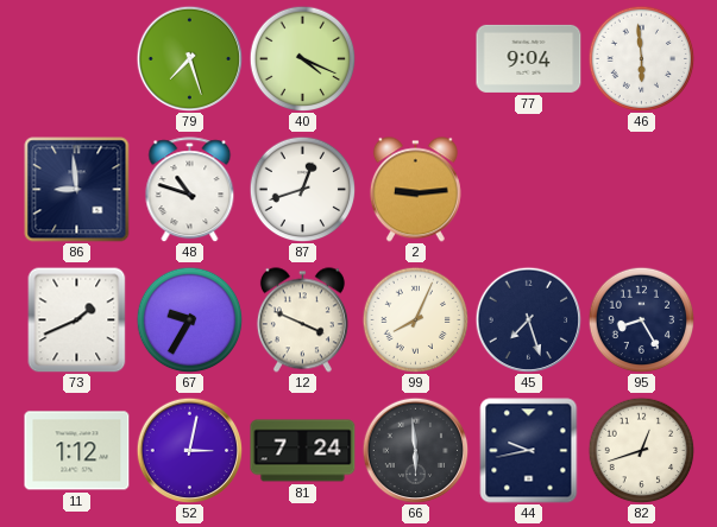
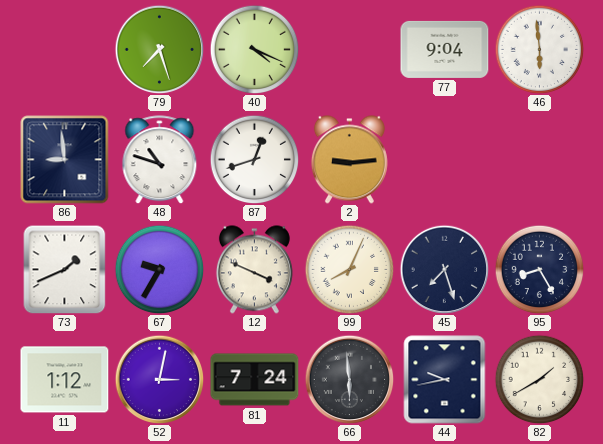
82: 12:42 -> 1:40 (539, 379)
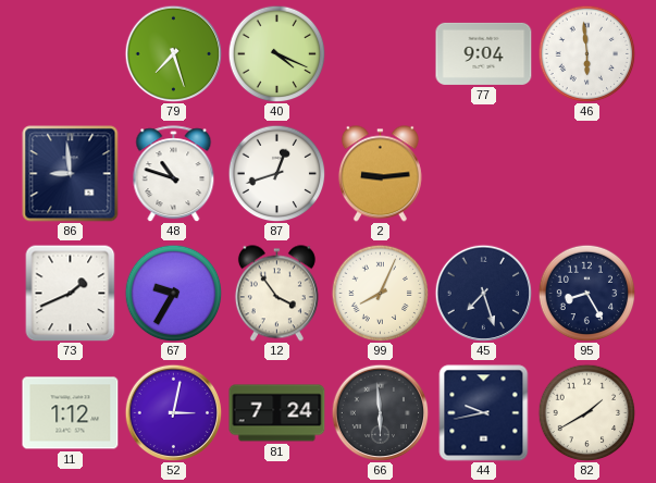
12: 3:49 -> 3:54 (276, 294)
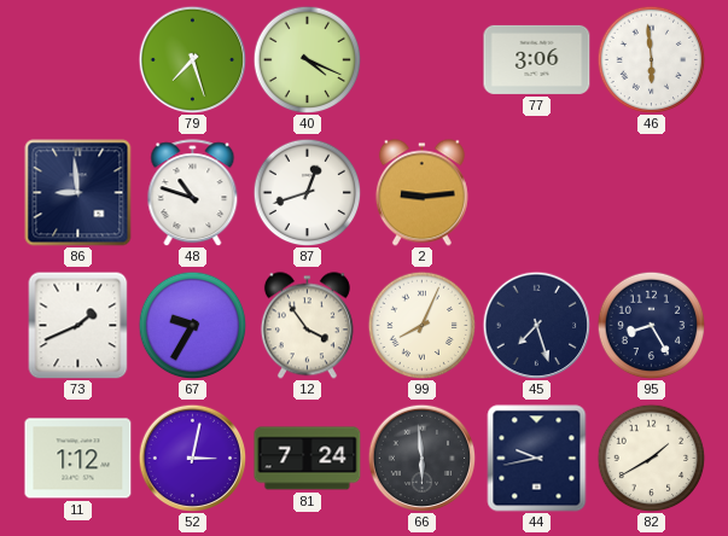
77: 9:04 -> 3:06 (537, 59)
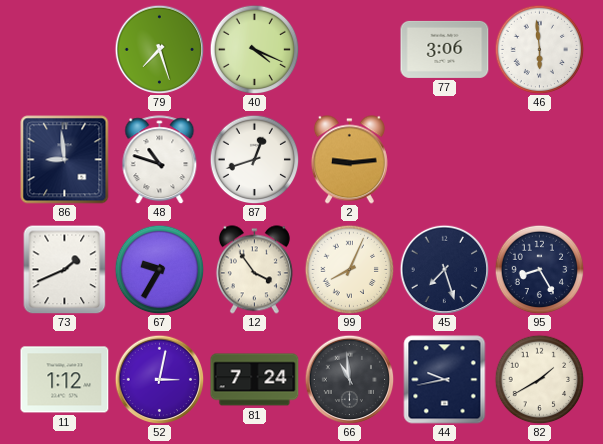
66: 5:59 -> 10:59 (349, 379)
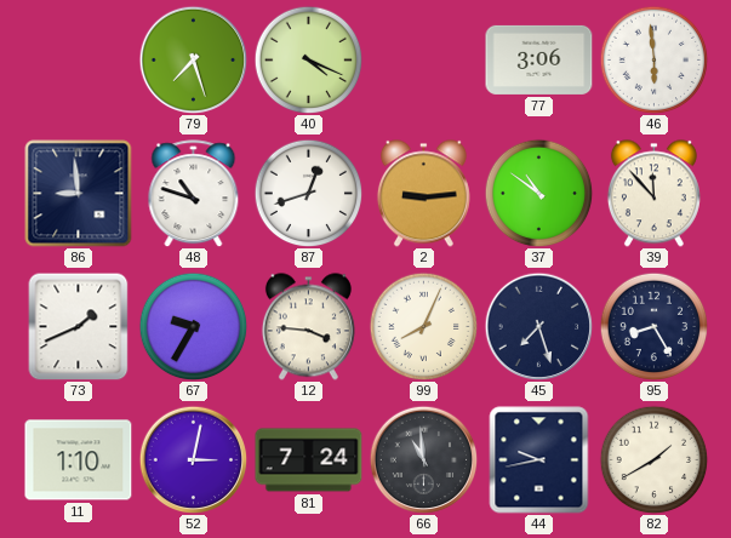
37: none -> 10:51 (538, 193)
39: none -> 11:53 (653, 194)
12: 3:54 -> 3:46 (308, 327)
11: 1:12 -> 1:10 (79, 460)
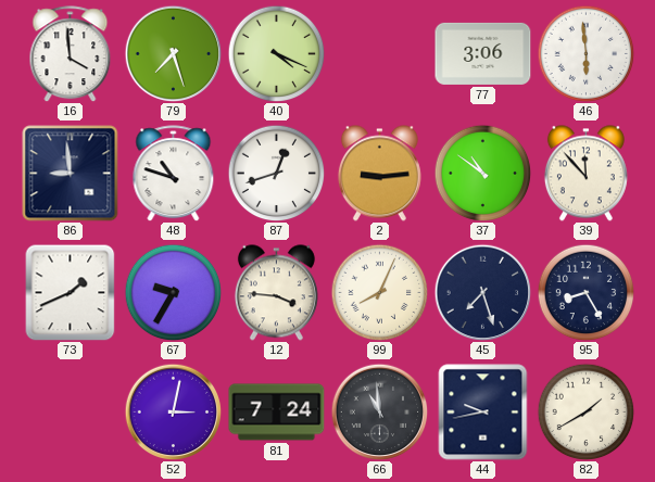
16: none -> 3:59 (71, 54)
11: 1:10 -> none (79, 460)
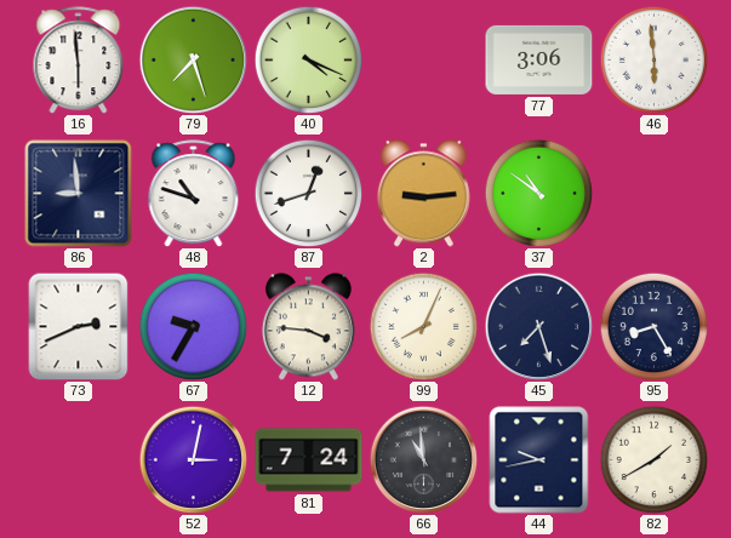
16: 3:59 -> 5:59 (79, 61)
39: 11:53 -> none (585, 174)
73: 1:41 -> 2:41 (79, 326)
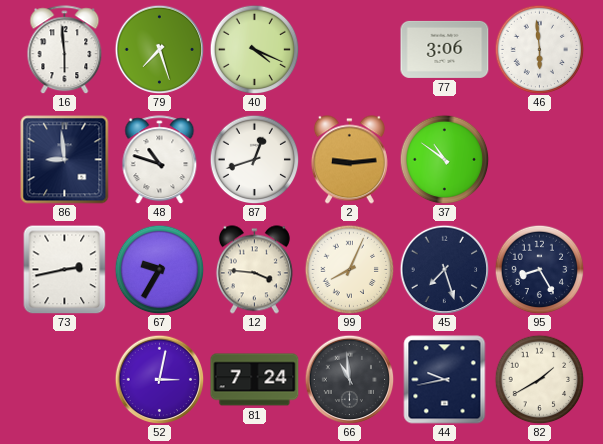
73: 2:41 -> 2:43 (65, 269)
